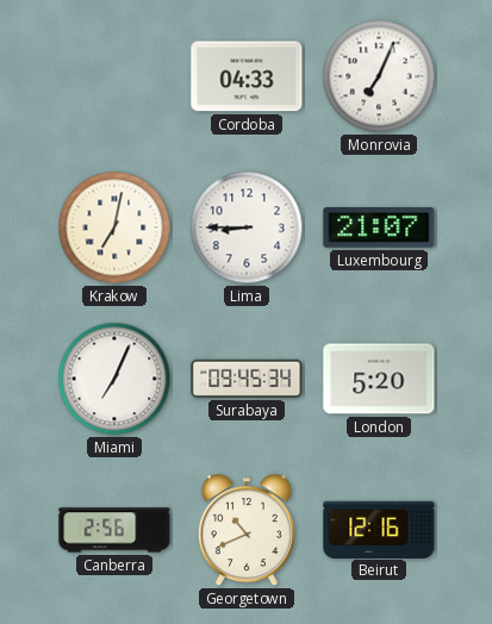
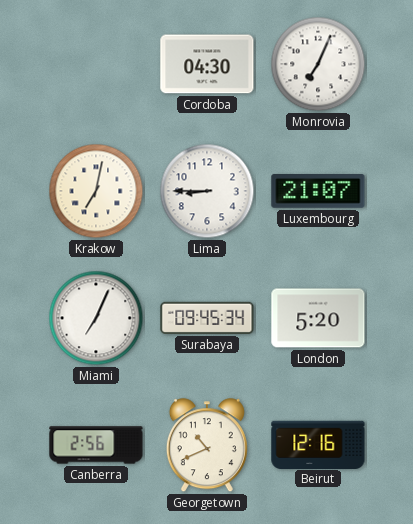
Cordoba: 04:33 -> 04:30 (207, 64)
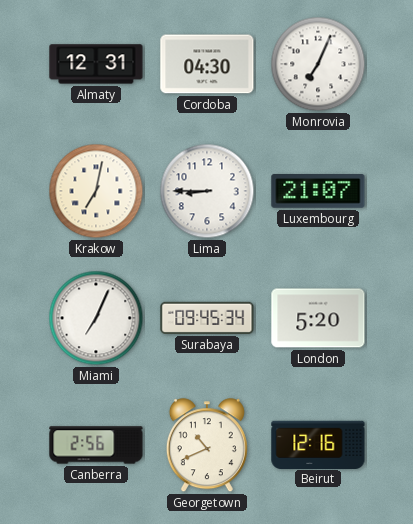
Almaty: none -> 12:31 (96, 64)
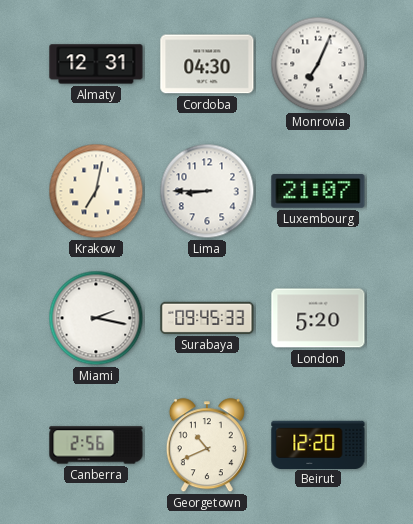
Miami: 7:04 -> 2:17 (96, 318)
Surabaya: 09:45:34 -> 09:45:33 (207, 318)
Beirut: 12:16 -> 12:20 (318, 444)
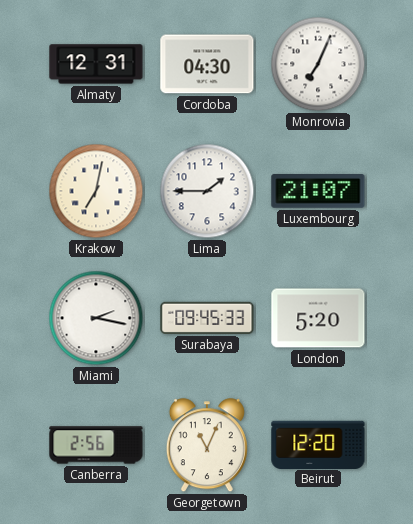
Lima: 8:45 -> 1:45 (207, 191)
Georgetown: 10:41 -> 11:04 (207, 446)
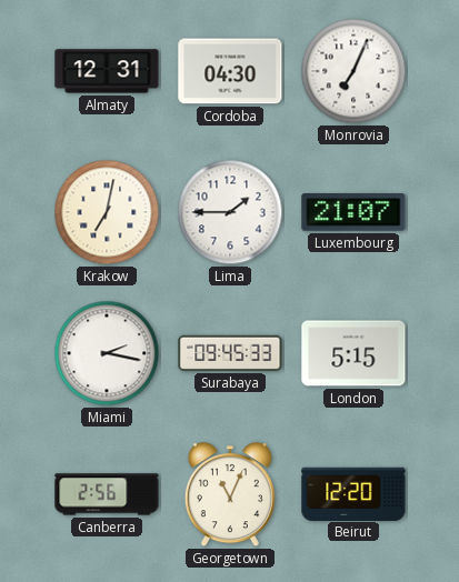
London: 5:20 -> 5:15 (353, 353)
